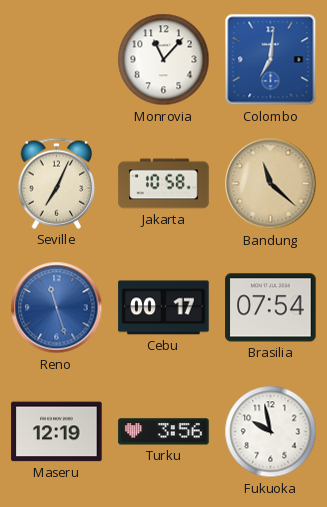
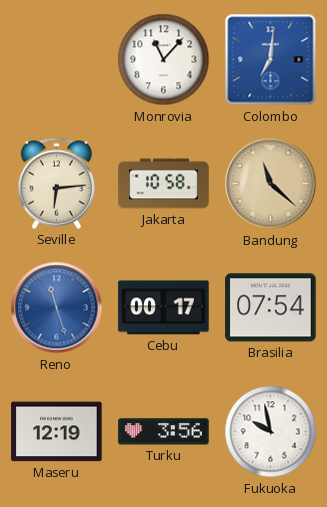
Seville: 7:04 -> 6:14 (57, 183)
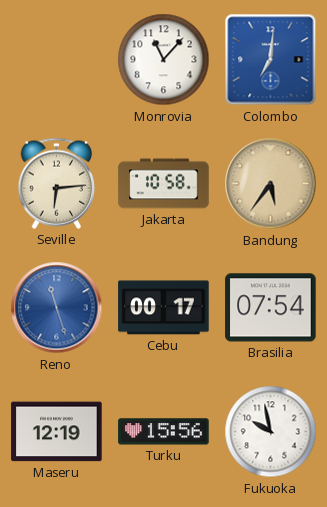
Bandung: 11:22 -> 5:36 (271, 184)
Turku: 3:56 -> 15:56 (164, 432)
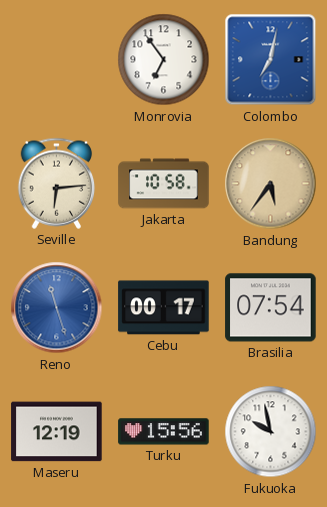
Monrovia: 11:07 -> 6:54 (164, 60)
Colombo: 7:01 -> 7:02 (271, 60)
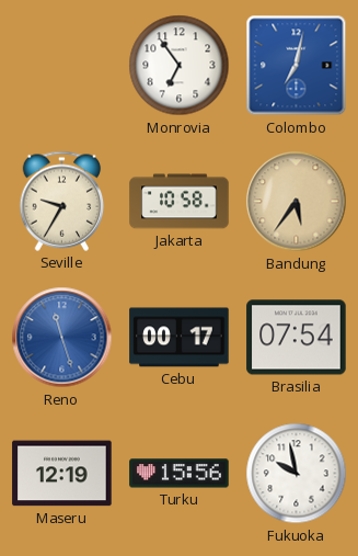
Seville: 6:14 -> 9:35 (62, 201)
